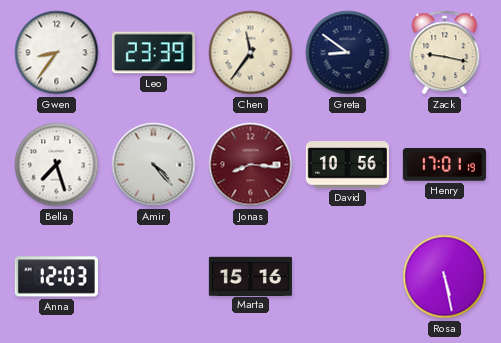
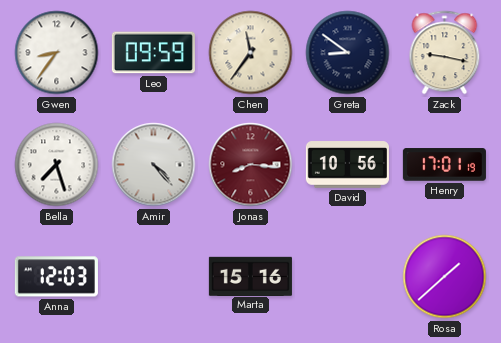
Leo: 23:39 -> 09:59 (153, 53)
Rosa: 5:28 -> 1:38 (445, 277)
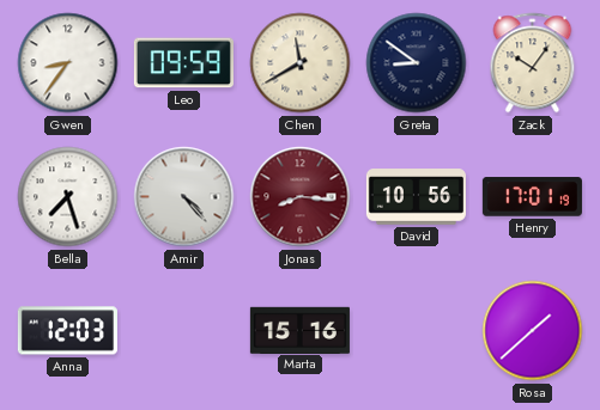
Chen: 11:36 -> 11:40 (301, 63)
Zack: 9:17 -> 10:06 (533, 63)
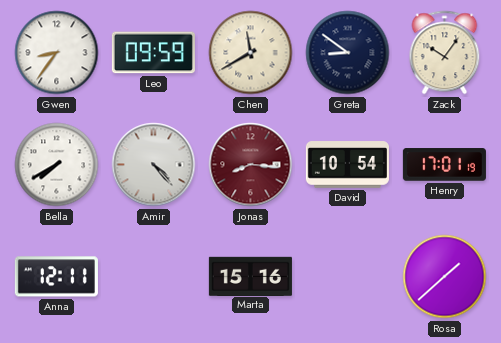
Bella: 7:27 -> 7:40 (57, 165)
David: 10:56 -> 10:54 (347, 165)
Anna: 12:03 -> 12:11 (56, 277)
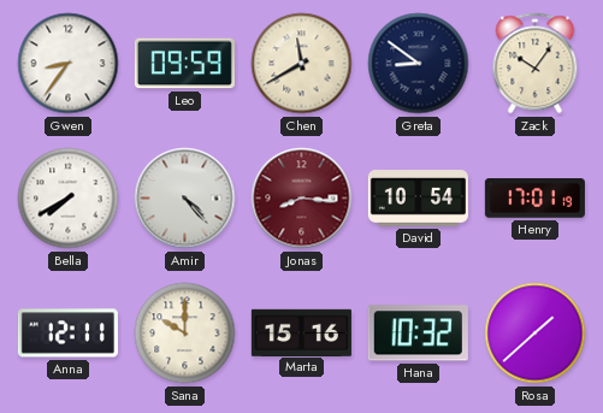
Sana: none -> 10:00 (185, 334)
Hana: none -> 10:32 (418, 334)
